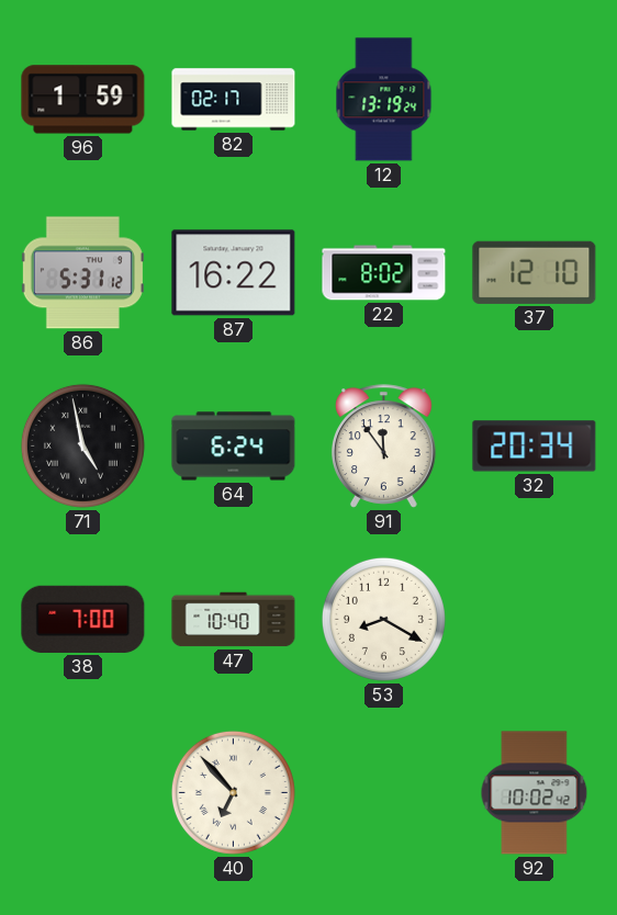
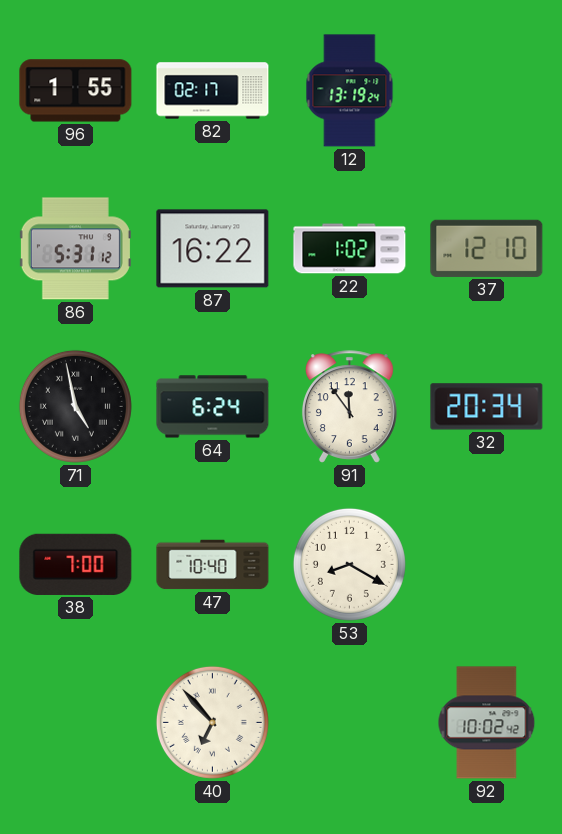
96: 1:59 -> 1:55 (76, 91)
22: 8:02 -> 1:02 (350, 249)
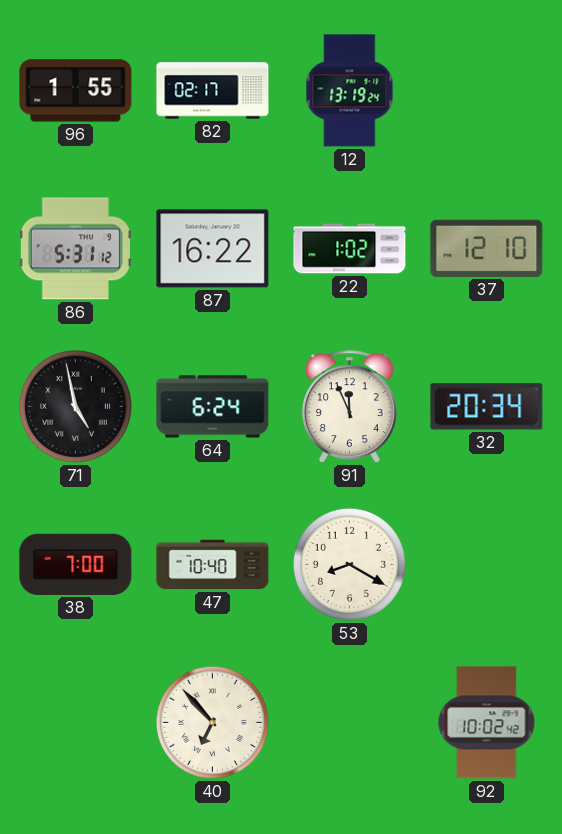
91: 11:54 -> 11:56 (349, 407)
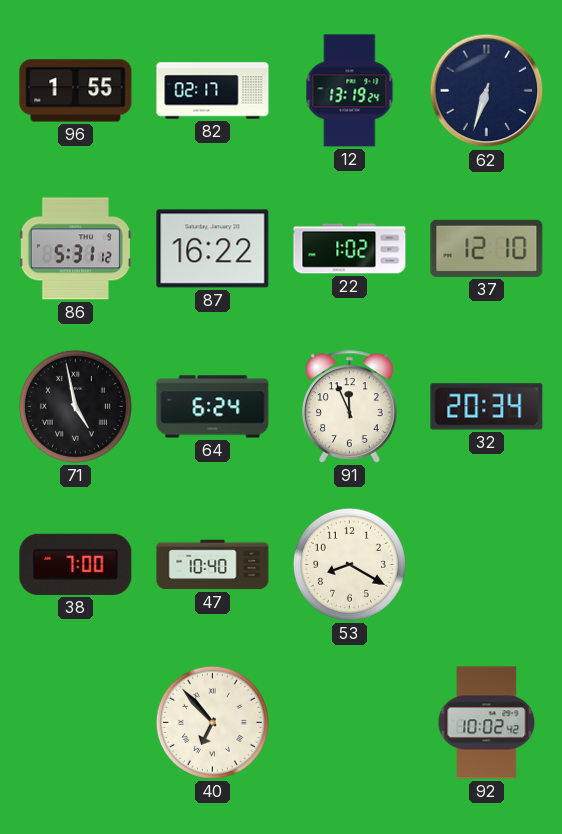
62: none -> 6:33 (487, 91)
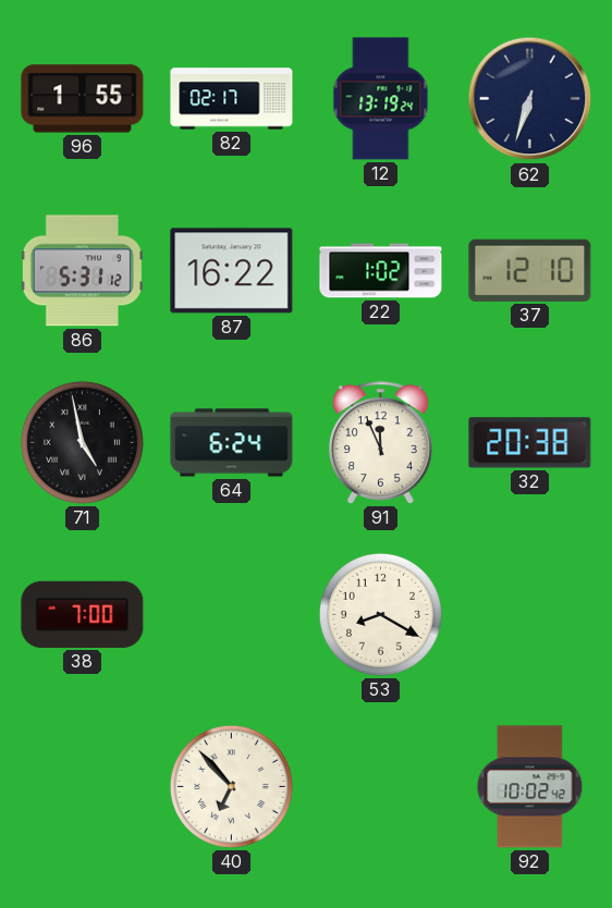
32: 20:34 -> 20:38 (530, 443)
47: 10:40 -> none (213, 565)
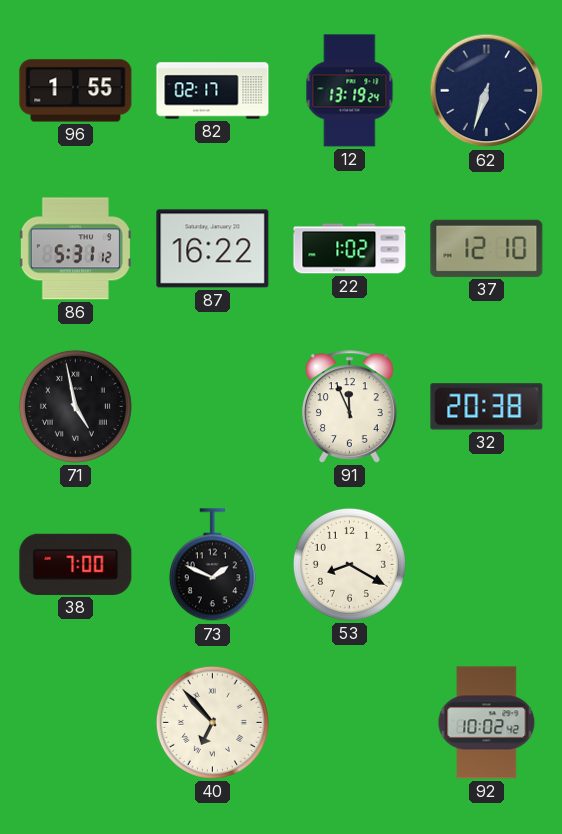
64: 6:24 -> none (232, 443)
73: none -> 1:49 (212, 565)
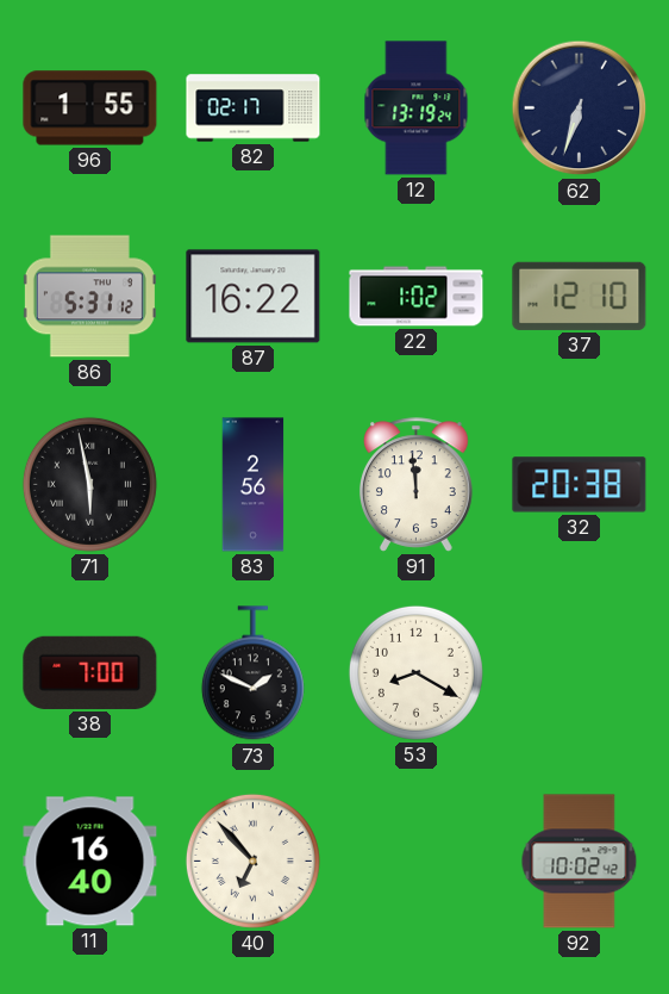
71: 4:58 -> 5:58 (89, 484)
83: none -> 2:56 (254, 485)
91: 11:56 -> 11:59 (415, 485)
11: none -> 16:40 (90, 862)
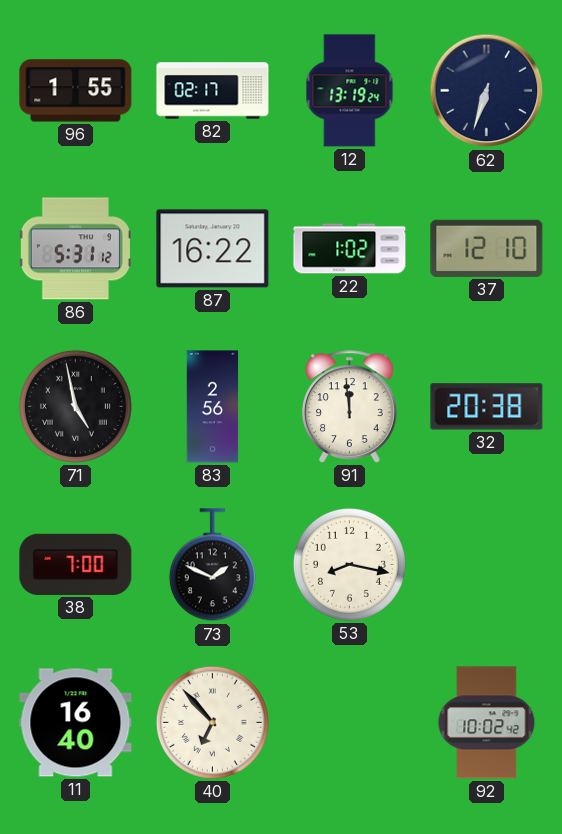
71: 5:58 -> 4:58 (75, 406)
53: 8:20 -> 8:17 (349, 564)
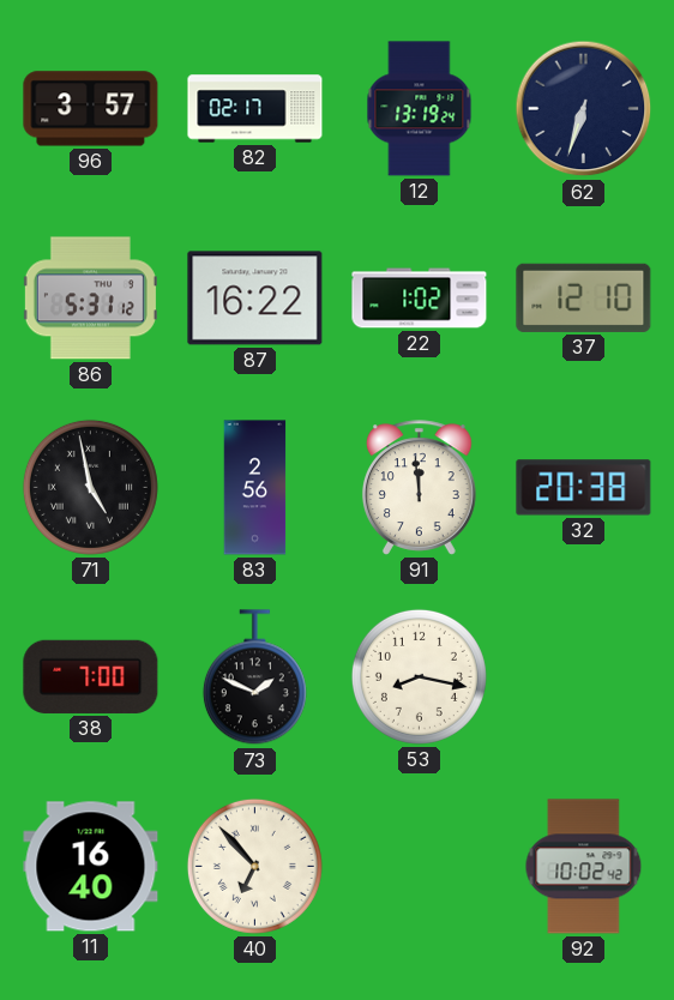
96: 1:55 -> 3:57 (91, 109)
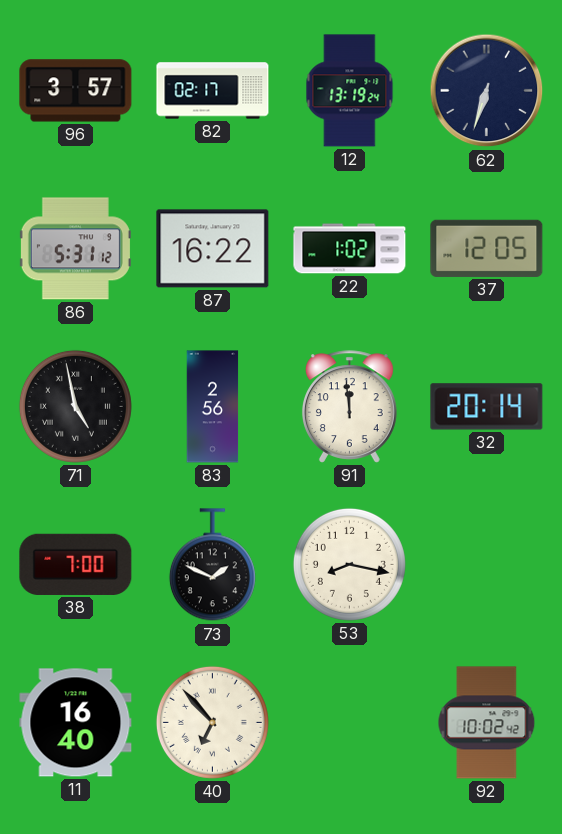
37: 12:10 -> 12:05 (487, 248)
32: 20:38 -> 20:14 (487, 407)
